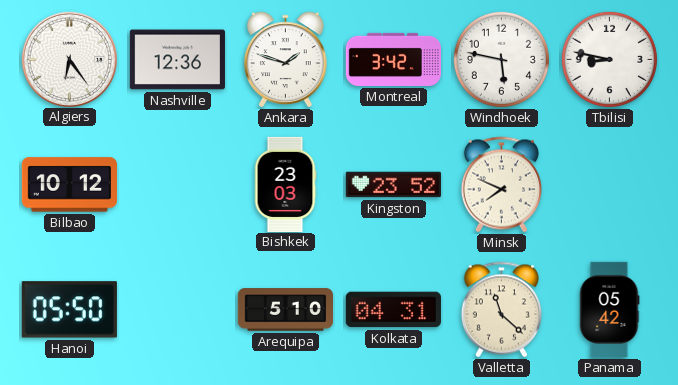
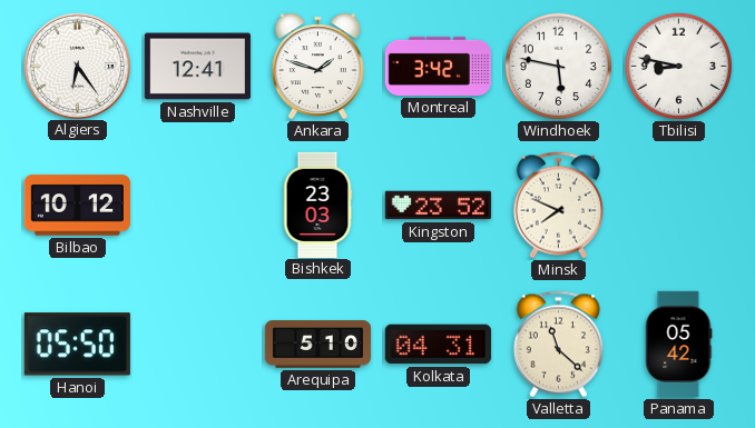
Nashville: 12:36 -> 12:41 (197, 67)
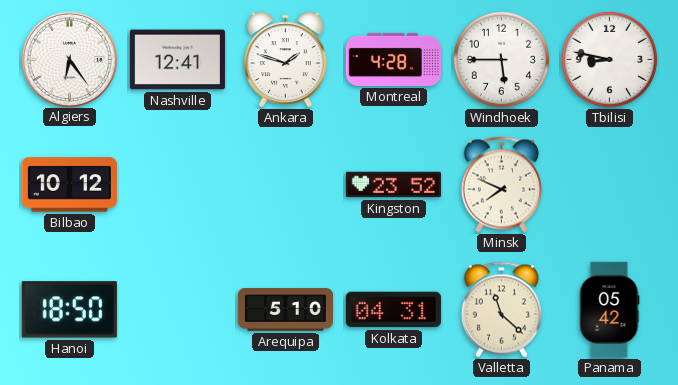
Montreal: 3:42 -> 4:28 (393, 59)
Windhoek: 5:47 -> 5:45 (501, 59)
Bishkek: 23:03 -> none (317, 205)
Hanoi: 05:50 -> 18:50 (69, 310)
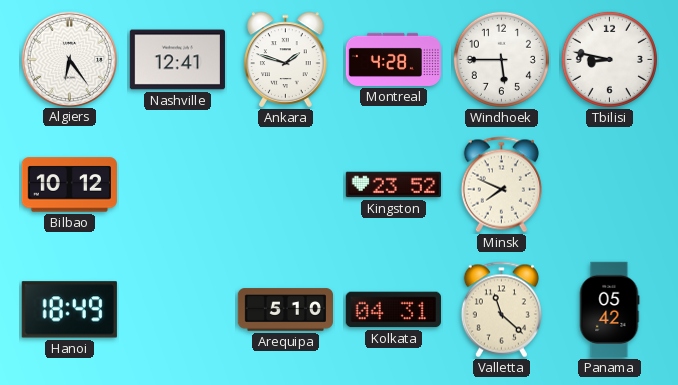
Hanoi: 18:50 -> 18:49 (69, 310)
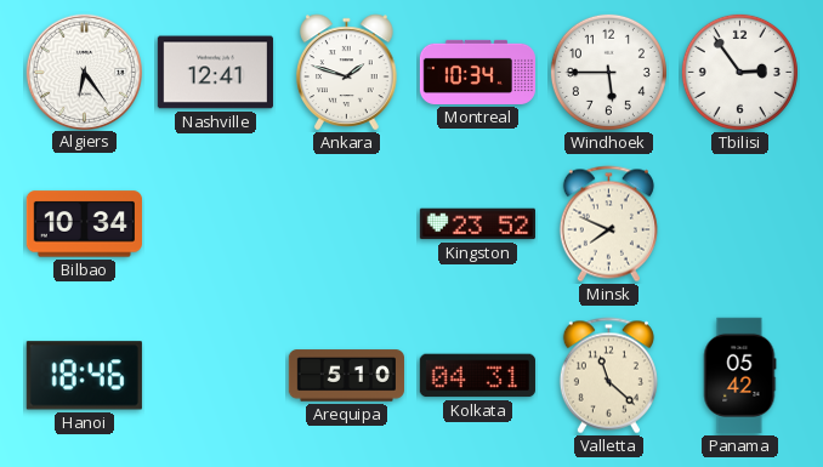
Montreal: 4:28 -> 10:34 (477, 72)
Tbilisi: 8:47 -> 2:54 (739, 72)
Bilbao: 10:12 -> 10:34 (84, 224)
Hanoi: 18:49 -> 18:46 (84, 376)
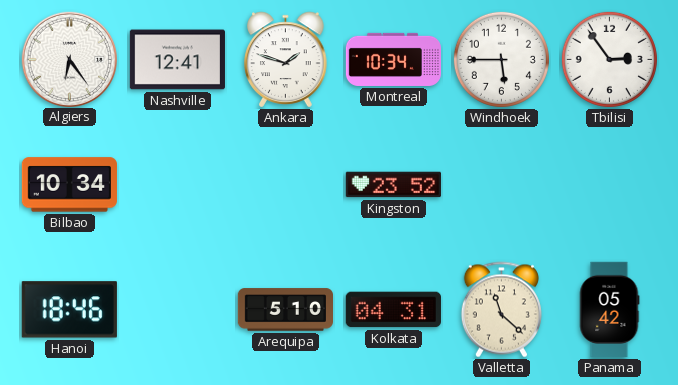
Minsk: 7:49 -> none (608, 224)
